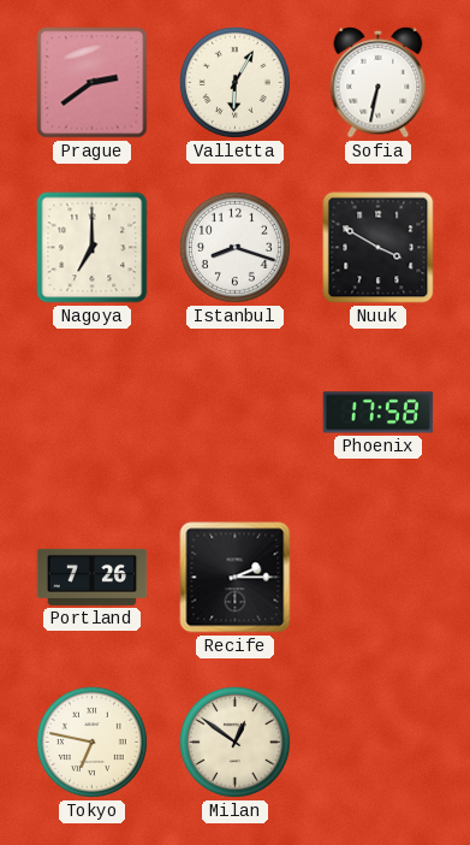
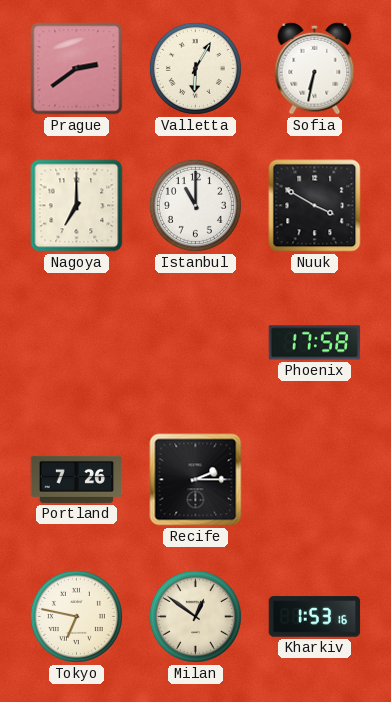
Istanbul: 8:18 -> 11:00 (195, 205)
Kharkiv: none -> 1:53 (315, 617)
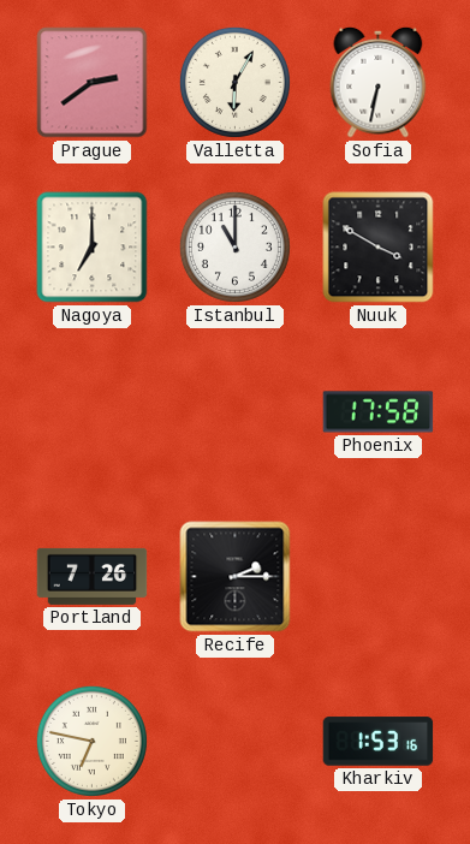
Milan: 12:51 -> none (195, 616)
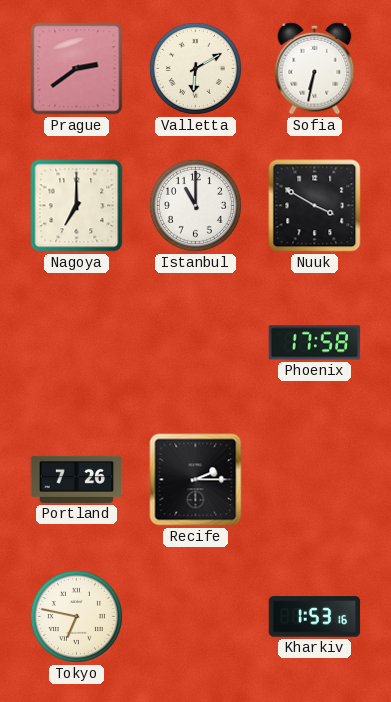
Valletta: 6:05 -> 6:10 (195, 68)
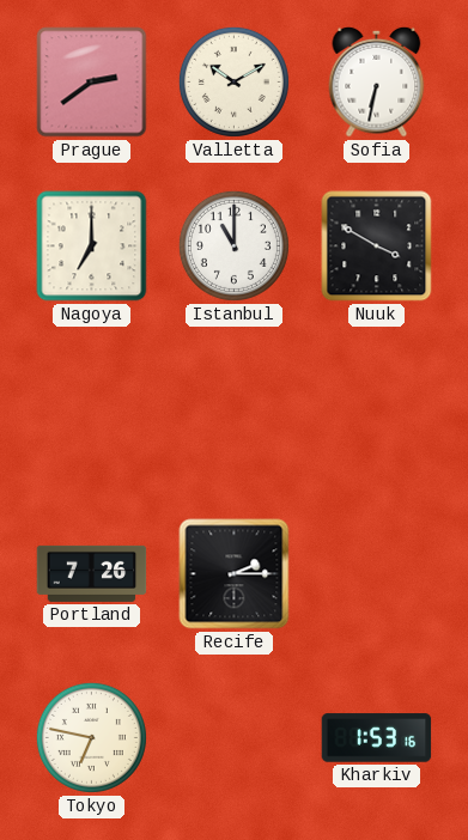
Valletta: 6:10 -> 10:10 (233, 81)
Phoenix: 17:58 -> none (315, 343)
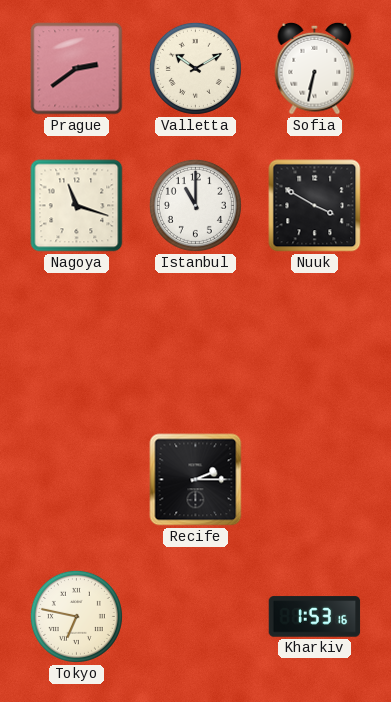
Nagoya: 7:00 -> 11:18 (77, 206)
Portland: 7:26 -> none (92, 573)
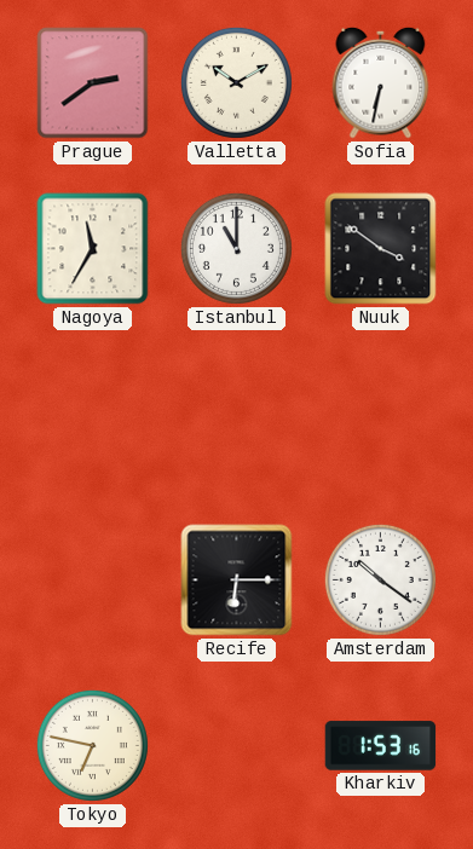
Nagoya: 11:18 -> 11:35 (93, 249)
Nuuk: 3:50 -> 3:51 (381, 249)
Recife: 2:15 -> 6:15 (237, 581)
Amsterdam: none -> 10:21 (380, 579)
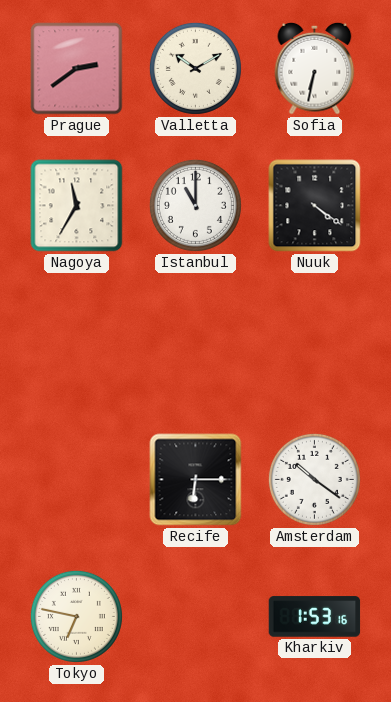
Nuuk: 3:51 -> 4:21 (315, 206)
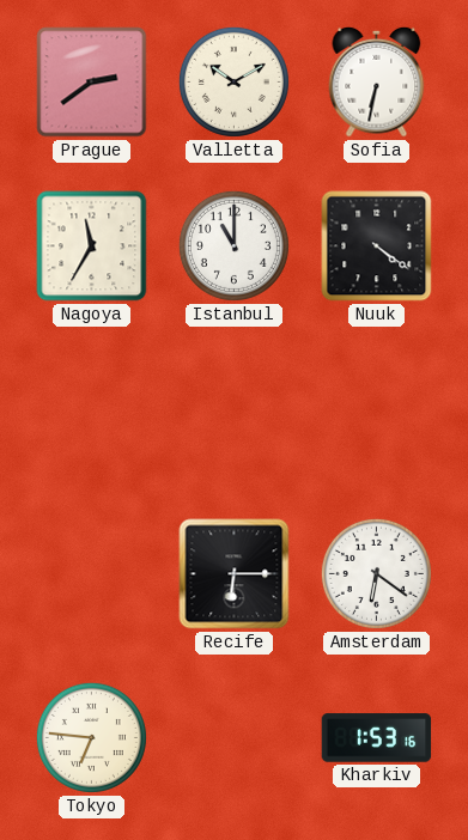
Amsterdam: 10:21 -> 6:21 (376, 573)
Tokyo: 6:47 -> 6:46 (91, 737)
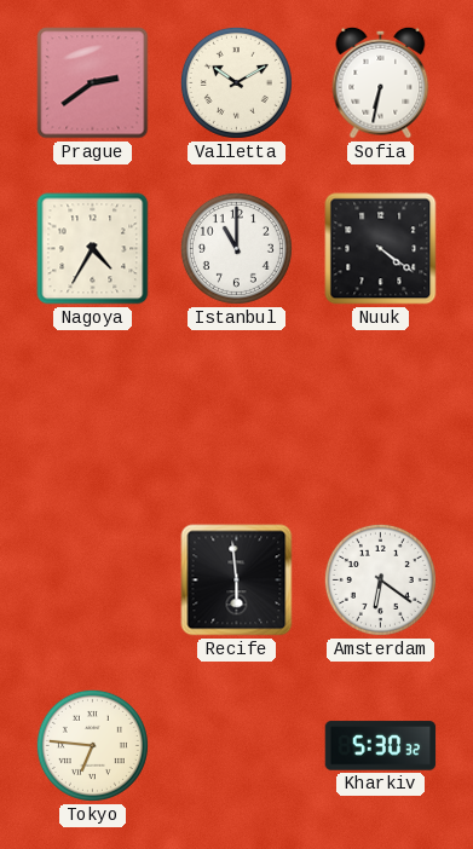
Nagoya: 11:35 -> 4:35 (93, 249)
Recife: 6:15 -> 5:59 (237, 581)
Kharkiv: 1:53 -> 5:30 (381, 746)
